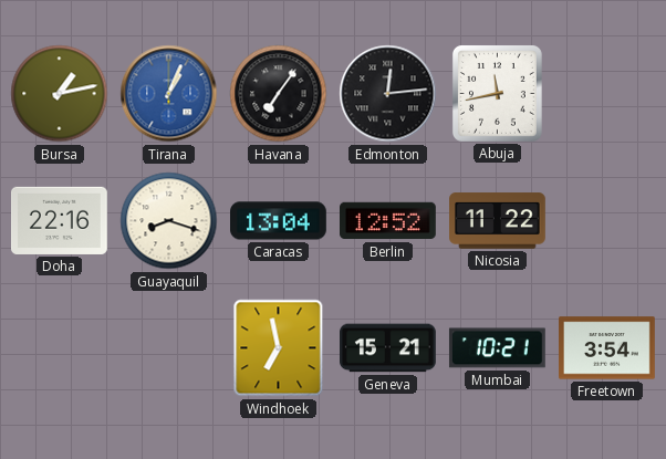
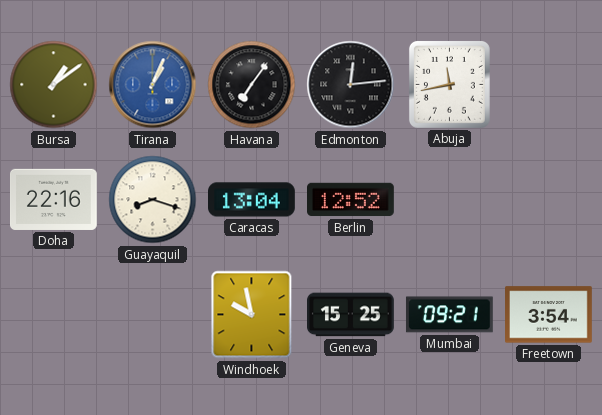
Bursa: 1:13 -> 1:09 (54, 85)
Nicosia: 11:22 -> none (498, 221)
Windhoek: 6:58 -> 9:58 (252, 315)
Geneva: 15:21 -> 15:25 (351, 315)
Mumbai: 10:21 -> 09:21 (449, 315)
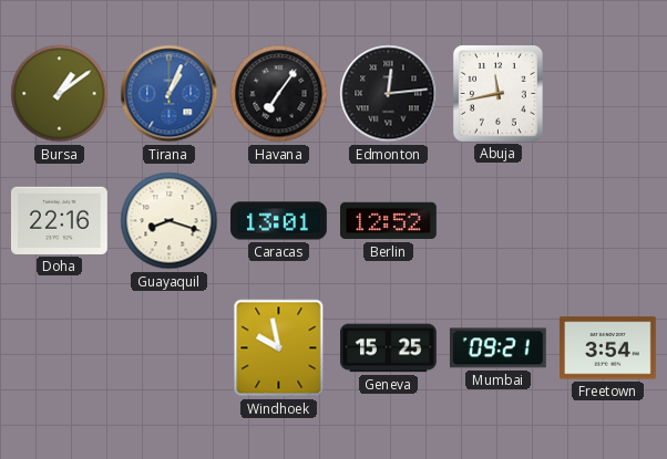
Caracas: 13:04 -> 13:01 (279, 221)
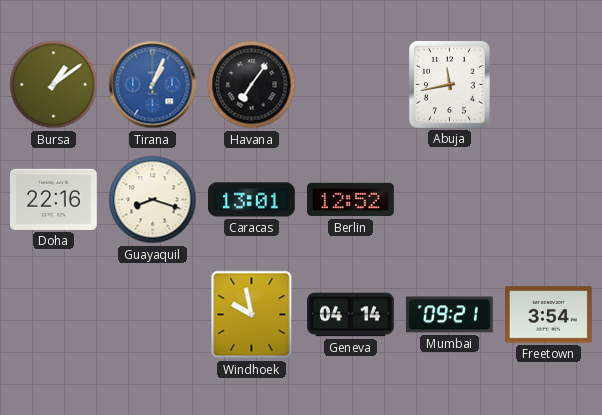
Edmonton: 12:14 -> none (389, 94)
Geneva: 15:25 -> 04:14 (351, 315)
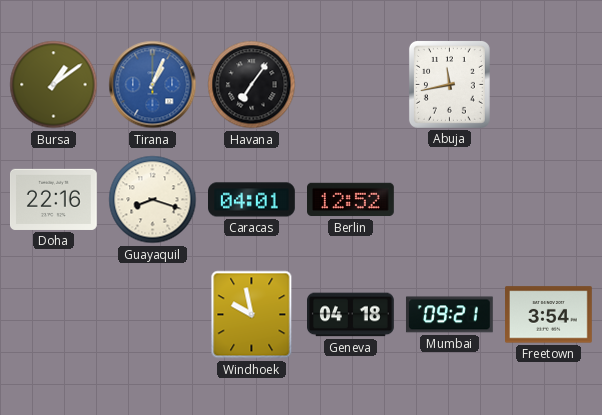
Caracas: 13:01 -> 04:01 (252, 200)
Geneva: 04:14 -> 04:18 (351, 315)
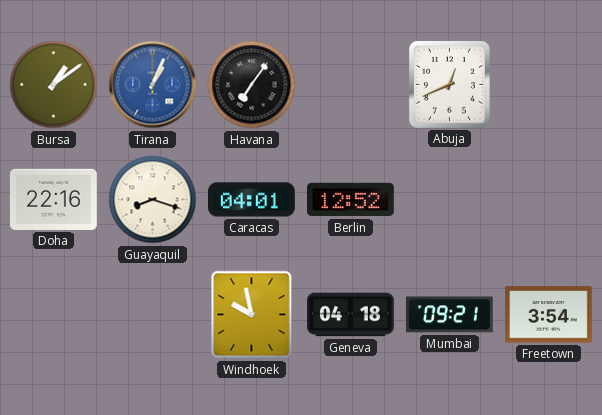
Abuja: 11:43 -> 12:41 (449, 84)
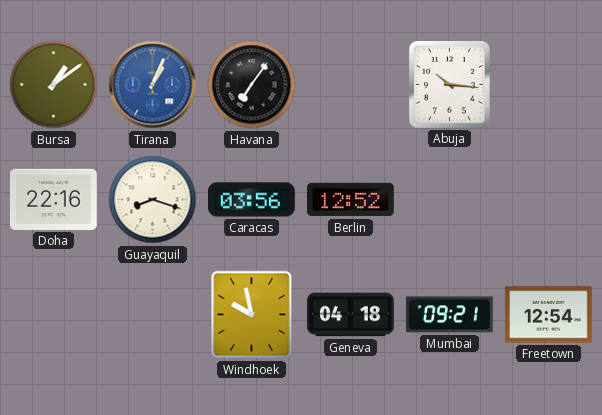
Abuja: 12:41 -> 10:16 (449, 84)
Caracas: 04:01 -> 03:56 (252, 200)
Freetown: 3:54 -> 12:54 (549, 315)
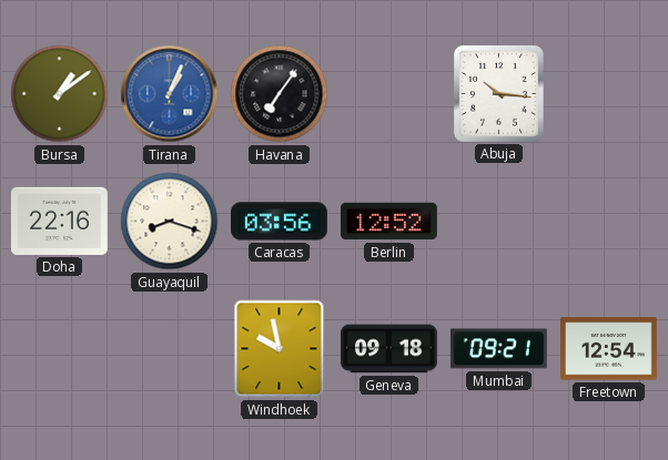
Geneva: 04:18 -> 09:18 (389, 349)
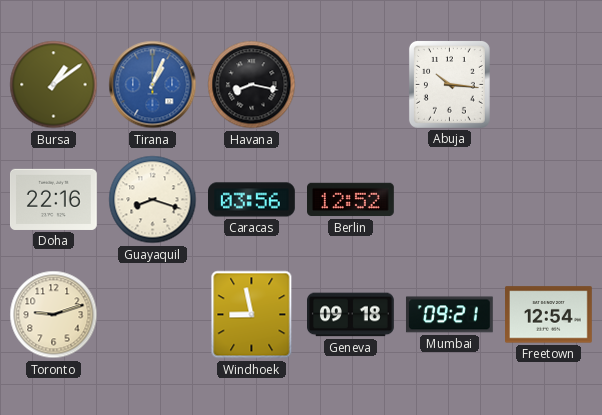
Havana: 7:06 -> 8:17 (252, 85)
Toronto: none -> 9:12 (54, 315)
Windhoek: 9:58 -> 8:58 (252, 315)
